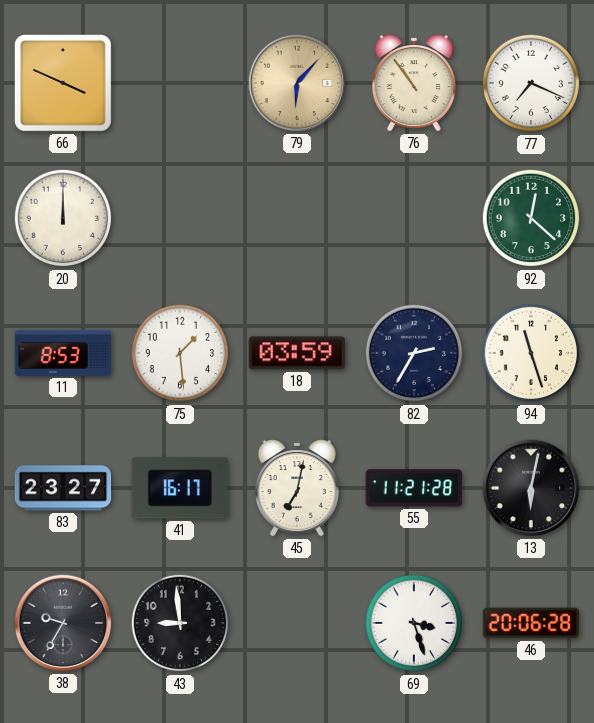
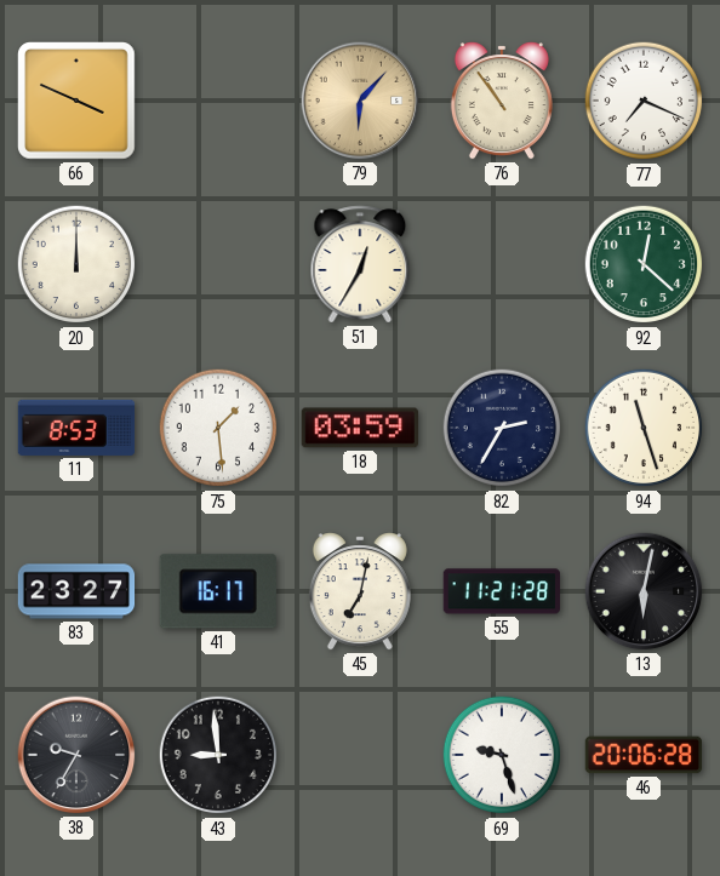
51: none -> 12:35 (360, 264)
69: 3:27 -> 9:27 (502, 755)
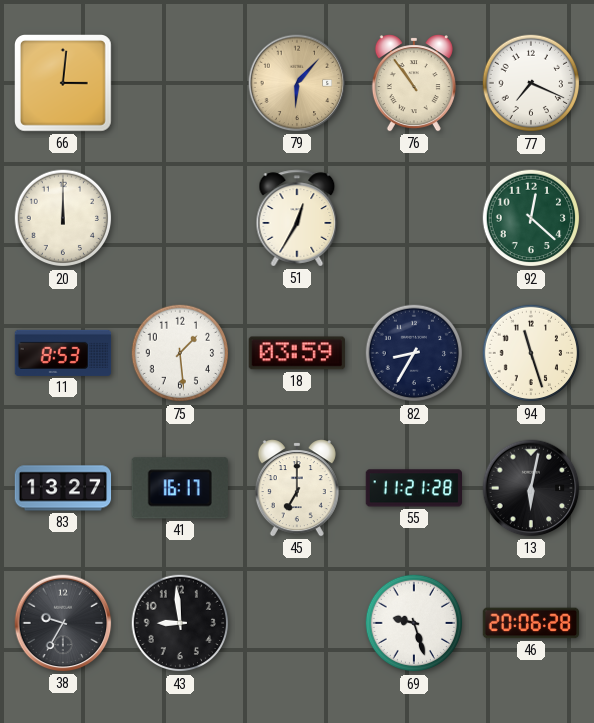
66: 3:49 -> 3:01 (64, 84)
82: 2:35 -> 8:35 (414, 353)
83: 23:27 -> 13:27 (63, 488)
45: 7:02 -> 7:00 (297, 488)
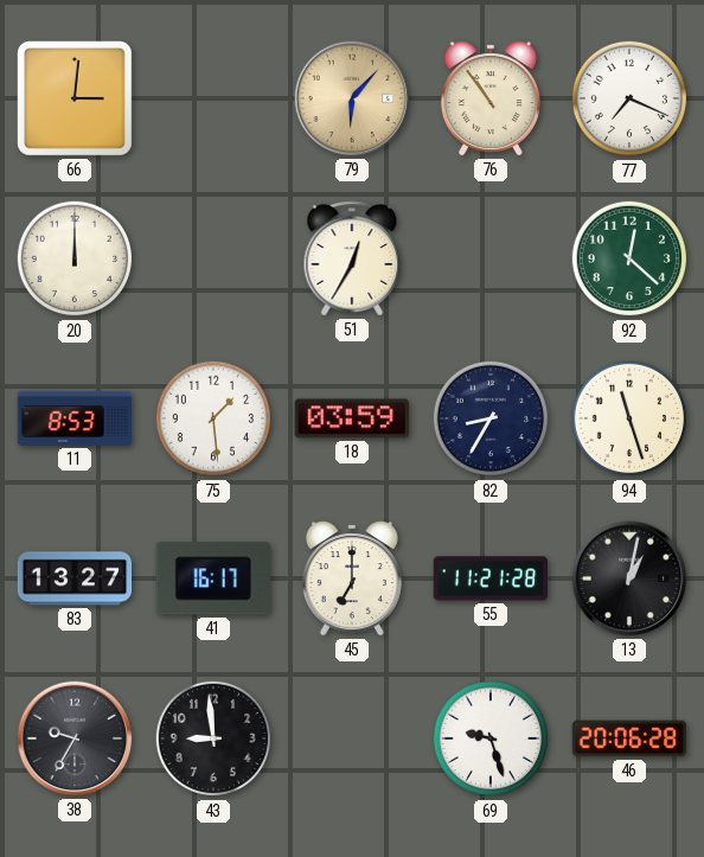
13: 6:02 -> 1:02 (629, 578)
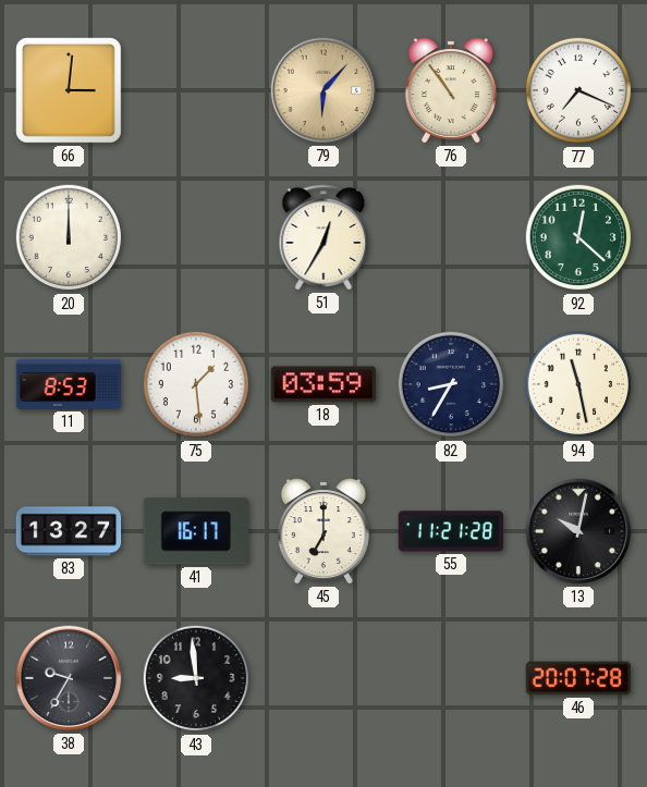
94: 11:27 -> 11:28 (578, 384)
13: 1:02 -> 10:02 (578, 531)
69: 9:27 -> none (491, 738)
46: 20:06 -> 20:07 (578, 678)
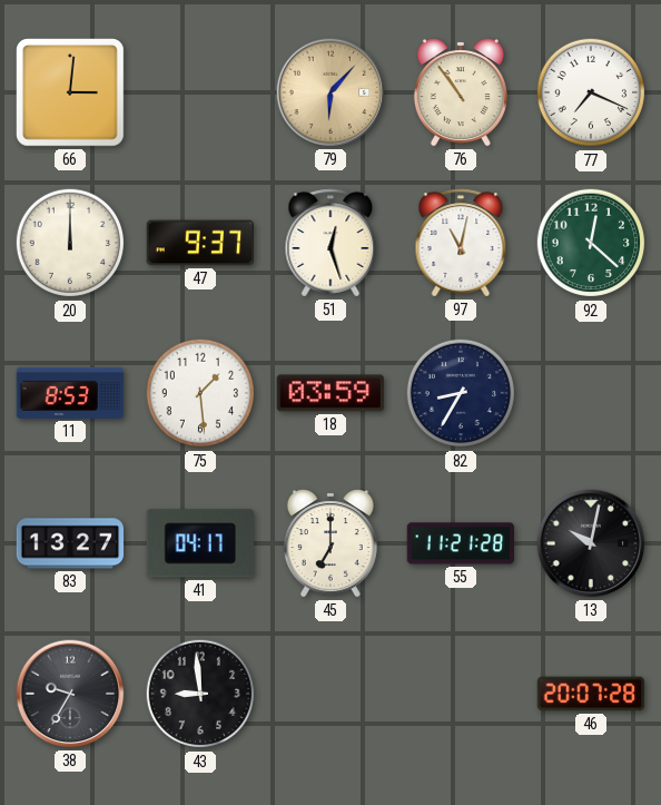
47: none -> 9:37 (199, 243)
51: 12:35 -> 12:27 (331, 243)
97: none -> 11:02 (461, 243)
94: 11:28 -> none (578, 384)
41: 16:17 -> 04:17 (200, 543)
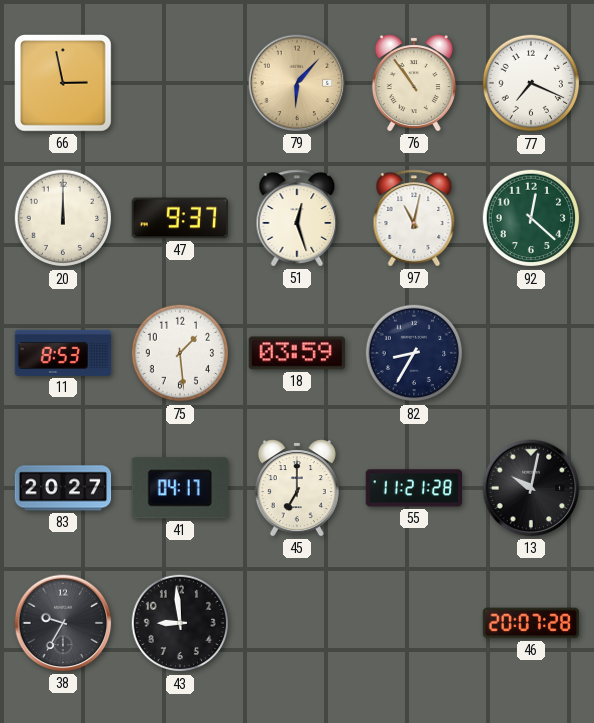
66: 3:01 -> 2:58 (64, 84)
83: 13:27 -> 20:27 (63, 488)
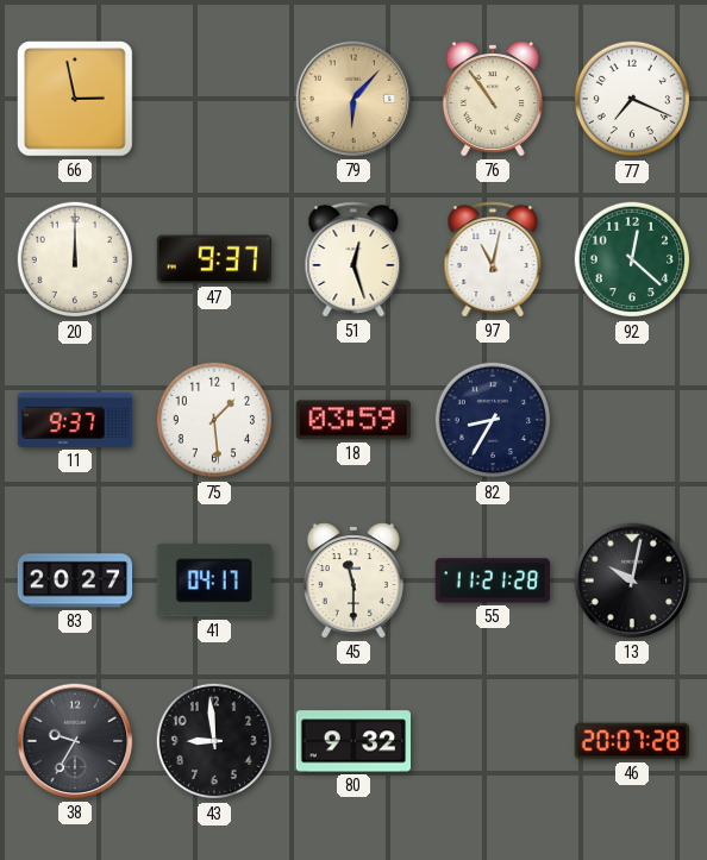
11: 8:53 -> 9:37 (75, 420)
45: 7:00 -> 11:30 (353, 580)
80: none -> 9:32 (352, 741)
